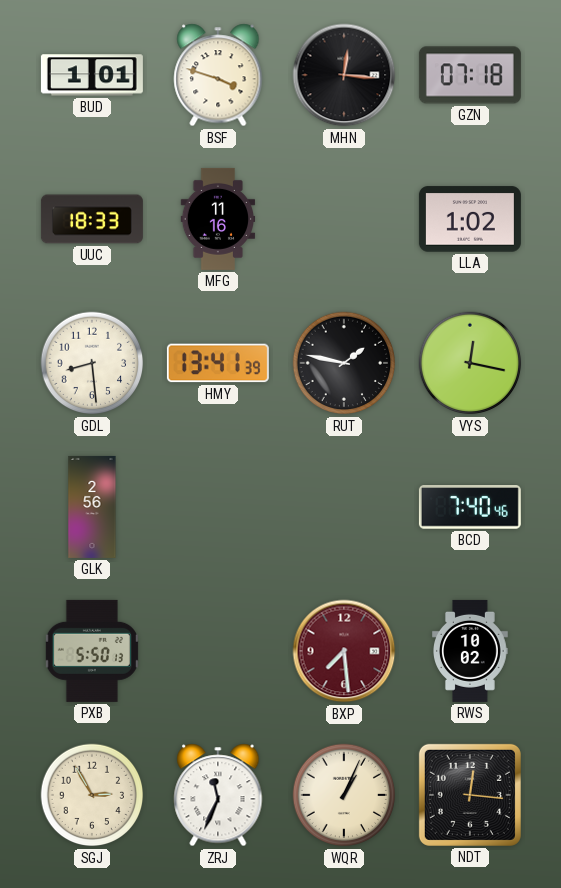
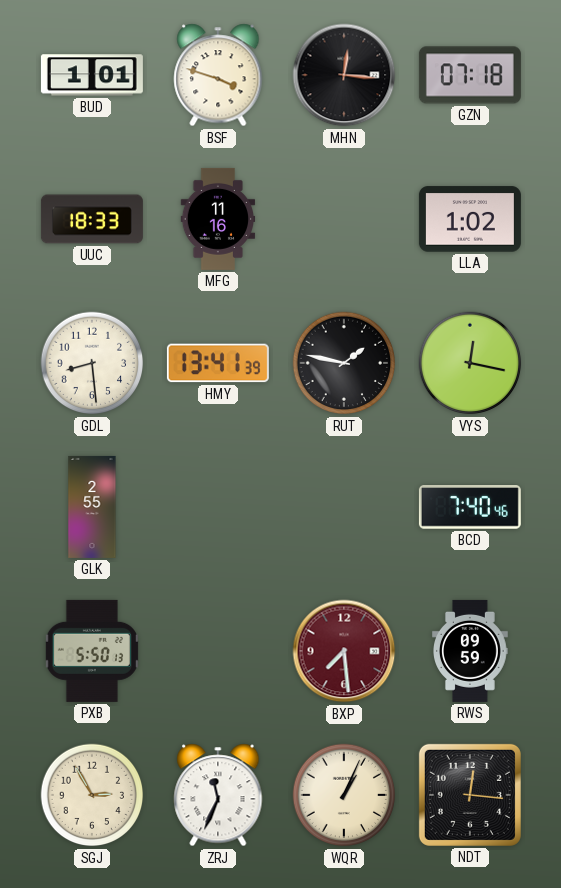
GLK: 2:56 -> 2:55 (92, 507)
RWS: 10:02 -> 09:59 (471, 651)
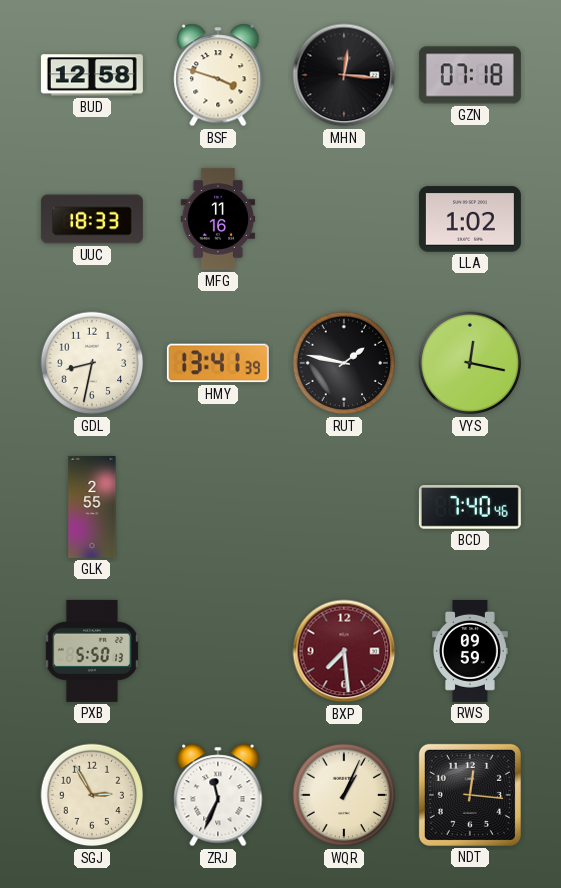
BUD: 1:01 -> 12:58 (92, 75)
GDL: 8:29 -> 8:32 (92, 363)
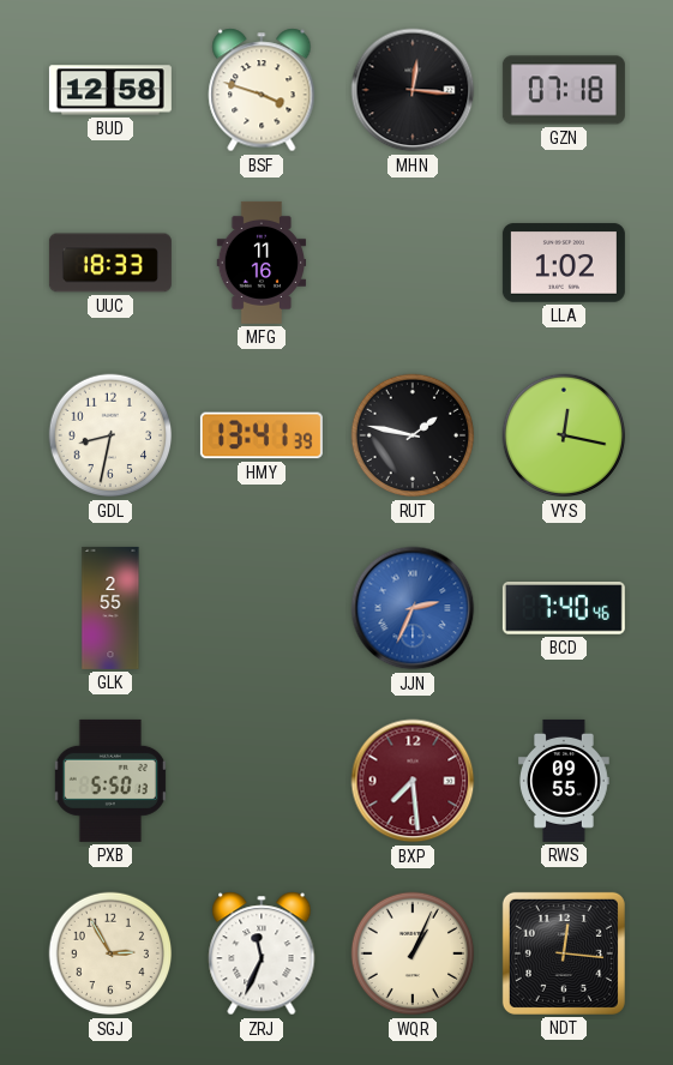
JJN: none -> 2:34 (413, 608)
RWS: 09:59 -> 09:55 (565, 781)
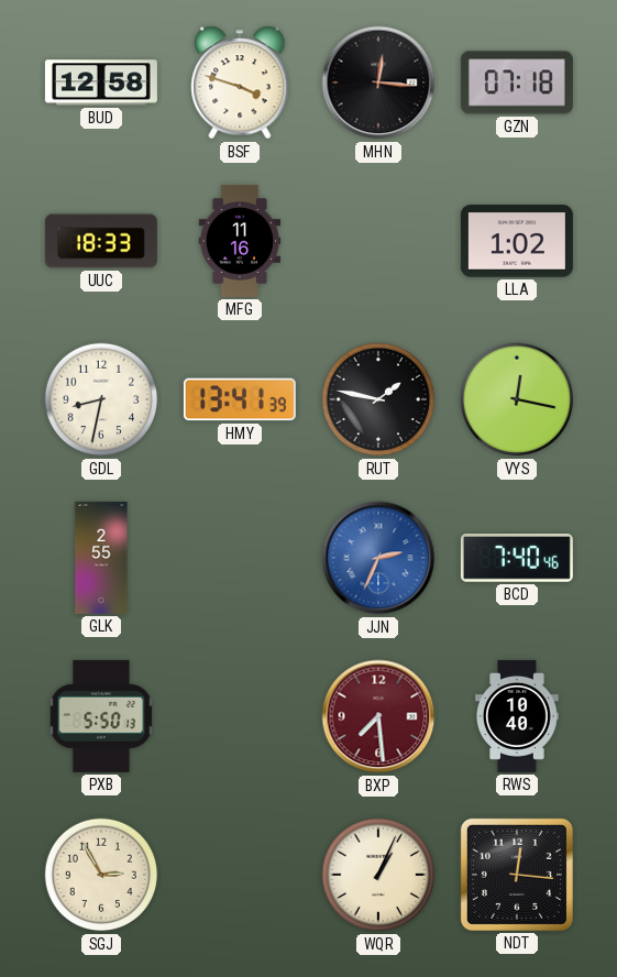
RWS: 09:55 -> 10:40 (518, 716)
ZRJ: 11:34 -> none (262, 953)
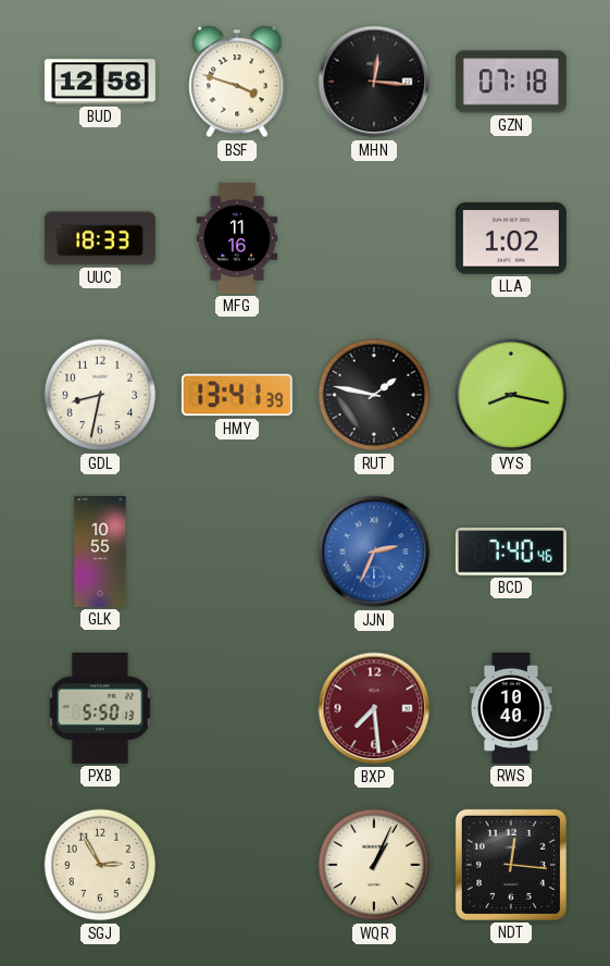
VYS: 12:17 -> 8:17 (511, 395)
GLK: 2:55 -> 10:55 (100, 552)
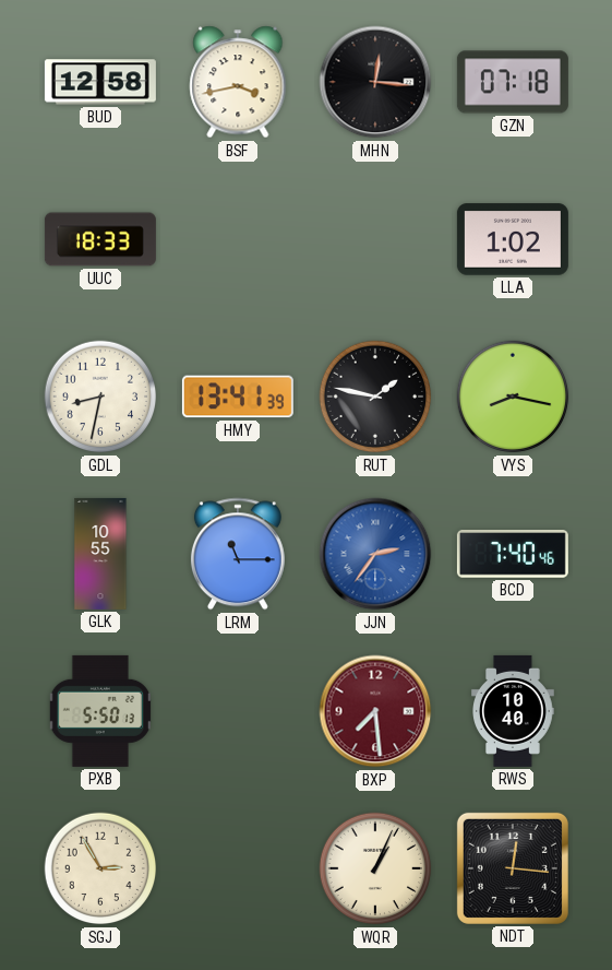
BSF: 3:48 -> 3:43 (238, 82)
MFG: 11:16 -> none (237, 238)
LRM: none -> 11:15 (238, 554)
JJN: 2:34 -> 2:36 (375, 554)
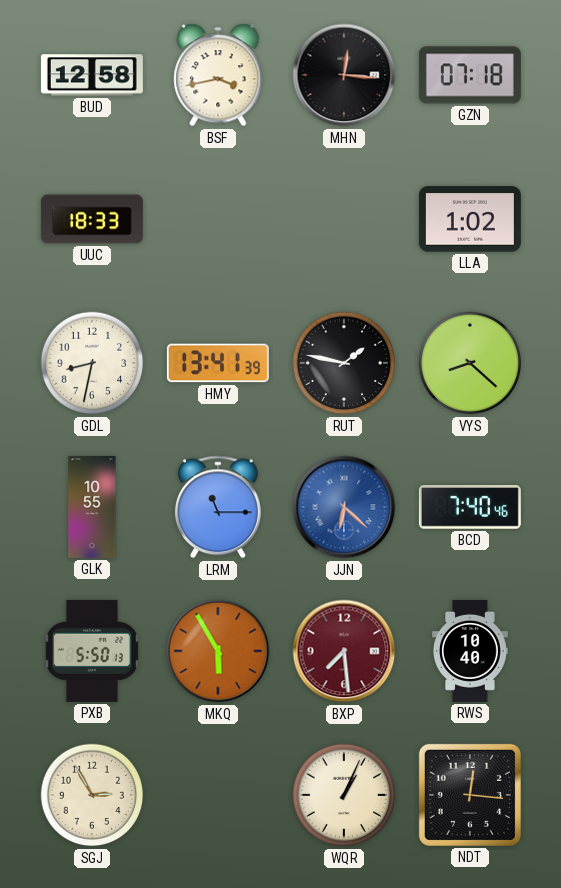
VYS: 8:17 -> 8:22 (470, 363)
JJN: 2:36 -> 6:22 (344, 507)
MKQ: none -> 5:55 (218, 651)
